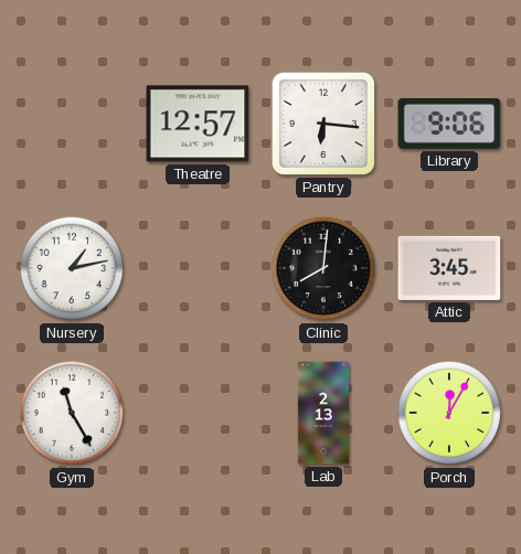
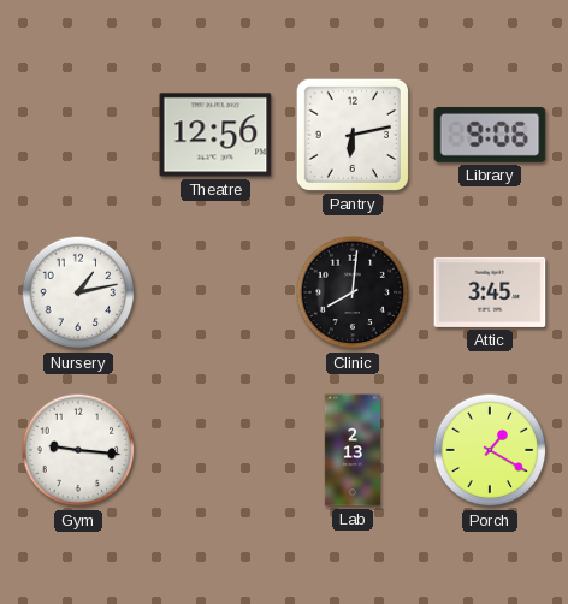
Theatre: 12:57 -> 12:56 (215, 135)
Pantry: 6:16 -> 6:13 (353, 135)
Gym: 11:25 -> 9:16 (78, 450)
Porch: 12:05 -> 1:20 (490, 450)
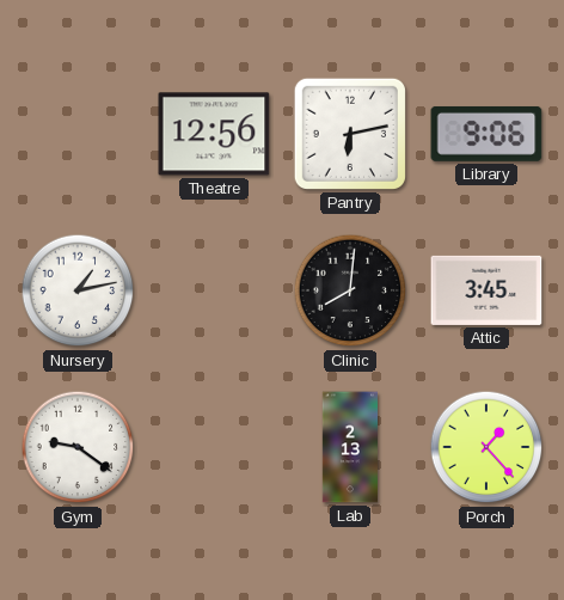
Gym: 9:16 -> 9:21 (78, 447)
Porch: 1:20 -> 1:23 (486, 447)
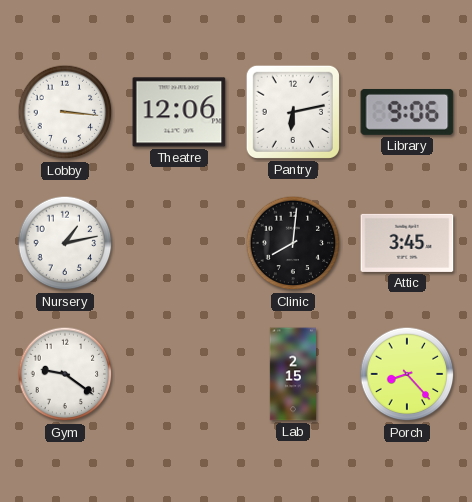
Lobby: none -> 3:16 (65, 112)
Theatre: 12:56 -> 12:06 (179, 112)
Lab: 2:13 -> 2:15 (292, 374)
Porch: 1:23 -> 8:23 (407, 374)
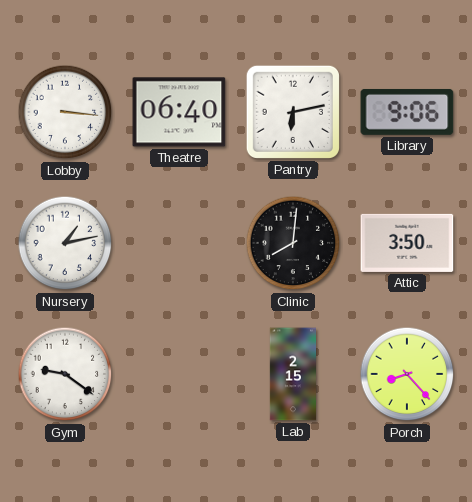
Theatre: 12:06 -> 06:40 (179, 112)
Attic: 3:45 -> 3:50 (407, 243)
